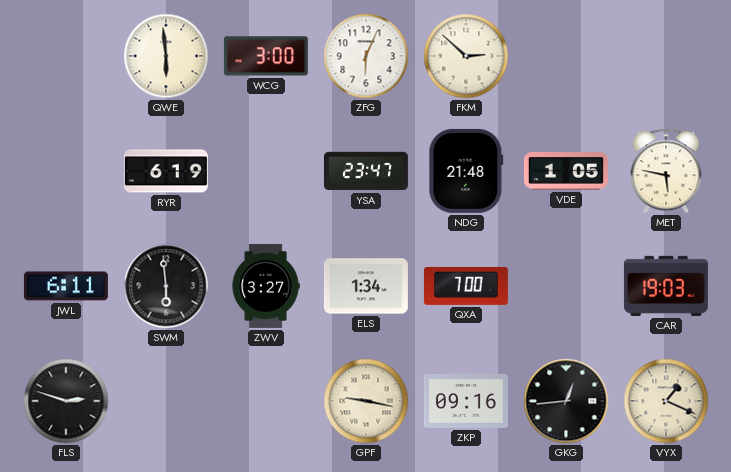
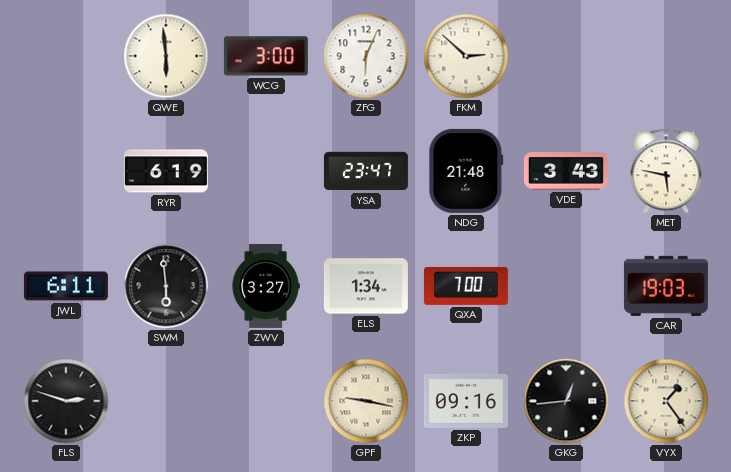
VDE: 1:05 -> 3:43 (566, 171)
VYX: 1:19 -> 1:24 (666, 401)
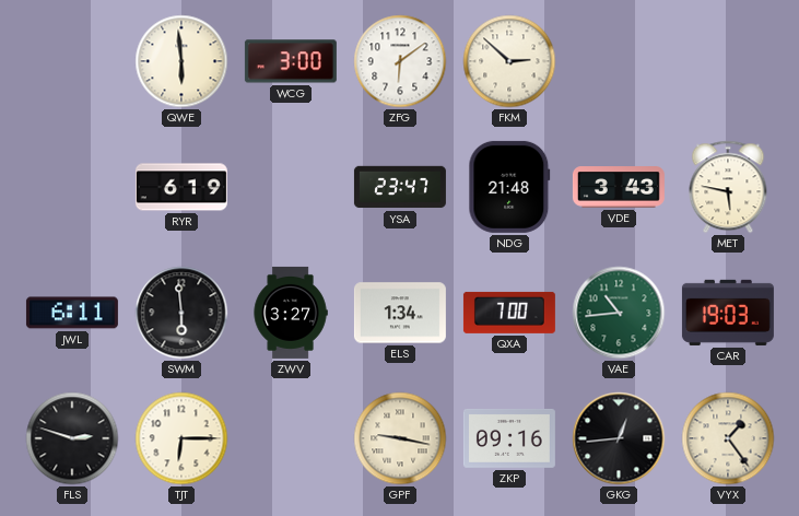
ZFG: 6:04 -> 6:09 (400, 61)
VAE: none -> 10:44 (619, 313)
TJT: none -> 6:15 (181, 438)
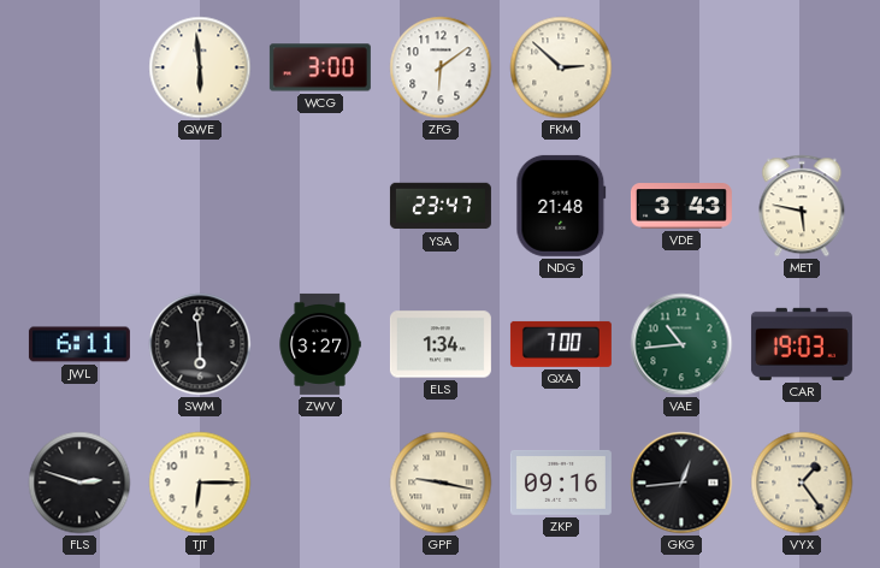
RYR: 6:19 -> none (181, 187)
